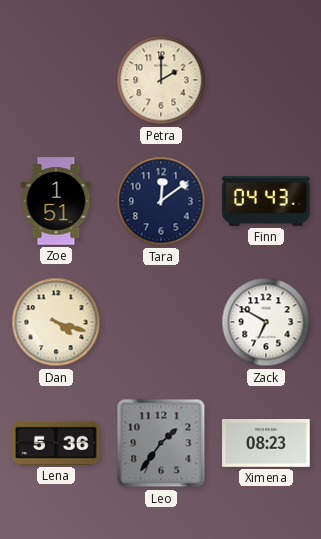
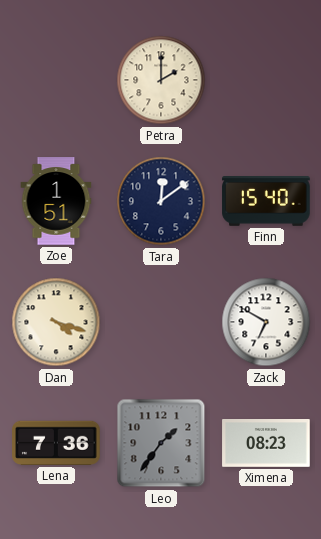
Finn: 04:43 -> 15:40 (266, 202)
Lena: 5:36 -> 7:36 (56, 443)
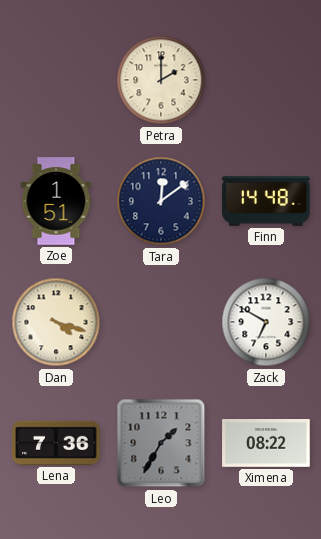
Finn: 15:40 -> 14:48 (266, 202)
Leo: 1:36 -> 1:35 (161, 443)
Ximena: 08:23 -> 08:22 (266, 444)
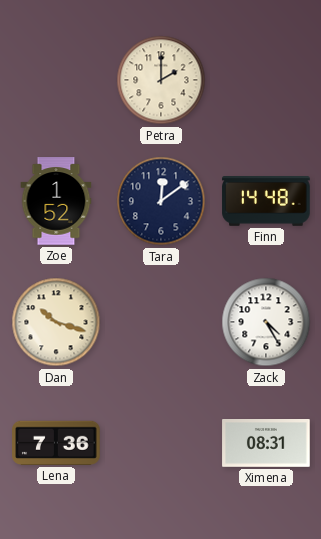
Zoe: 1:51 -> 1:52 (56, 201)
Dan: 4:18 -> 10:18 (56, 322)
Zack: 6:50 -> 4:25 (266, 322)
Leo: 1:35 -> none (161, 443)
Ximena: 08:22 -> 08:31 (266, 444)
